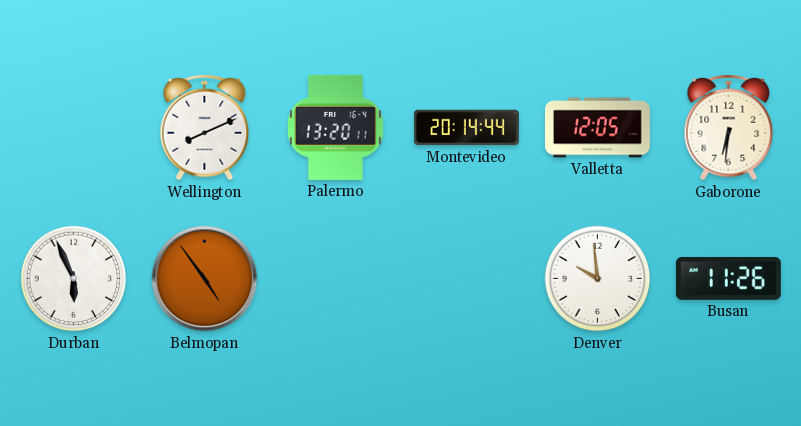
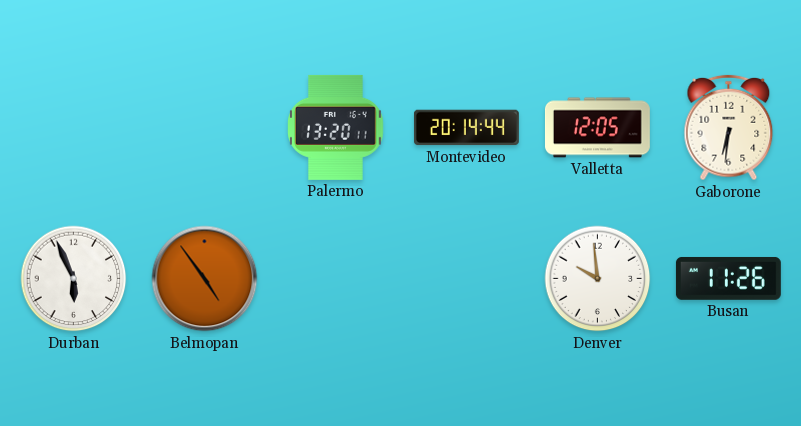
Wellington: 8:11 -> none (205, 128)
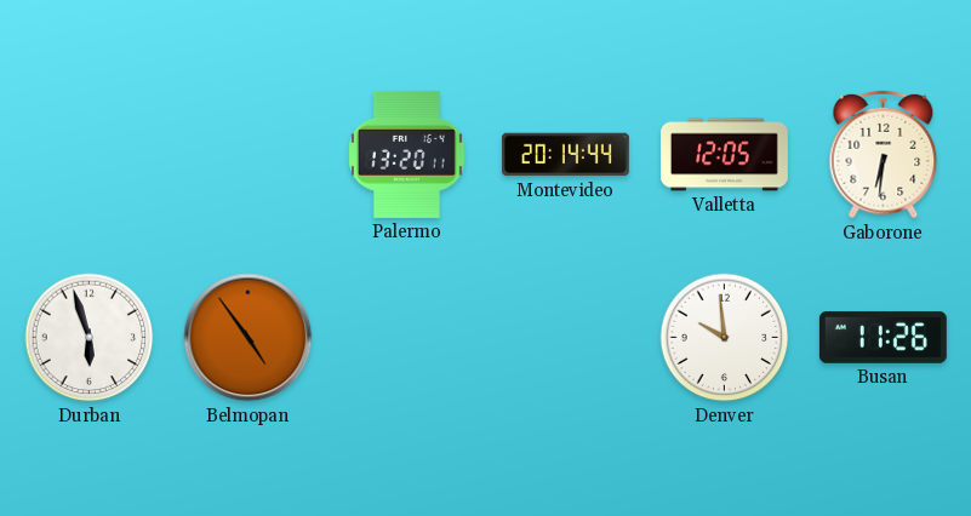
Durban: 5:56 -> 5:57 (90, 338)
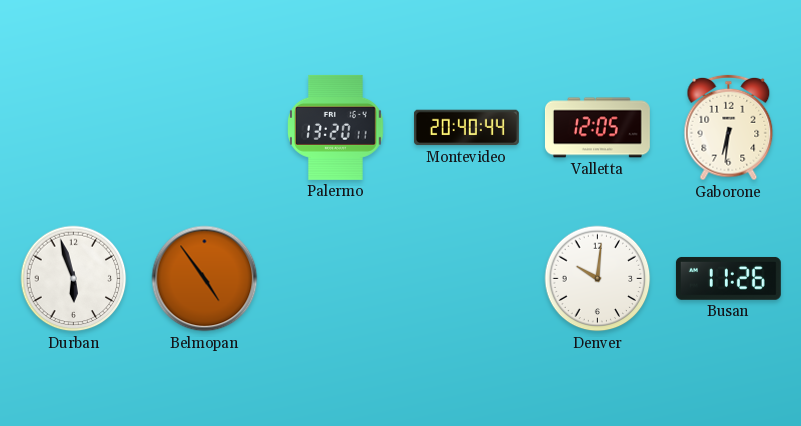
Montevideo: 20:14 -> 20:40 (466, 128)
Denver: 9:59 -> 10:01 (598, 279)
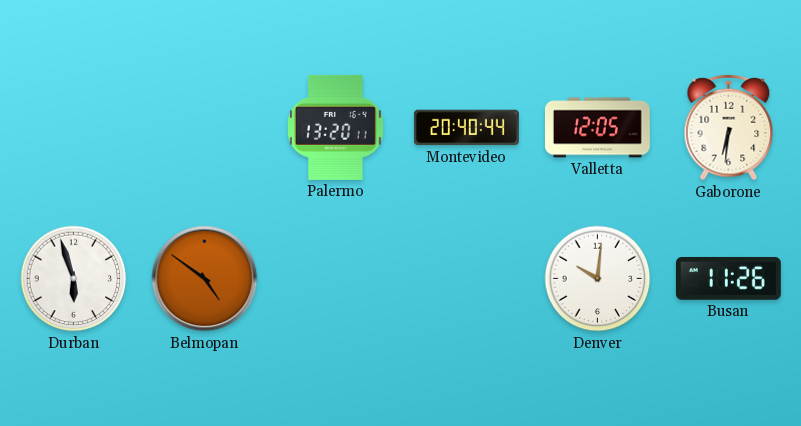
Belmopan: 4:54 -> 4:51 (205, 279)
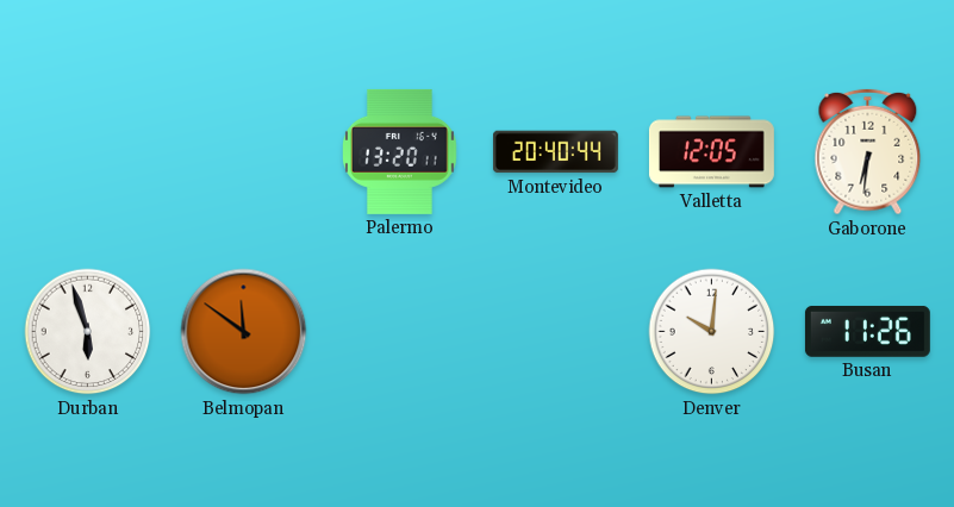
Belmopan: 4:51 -> 11:51 (244, 332)
